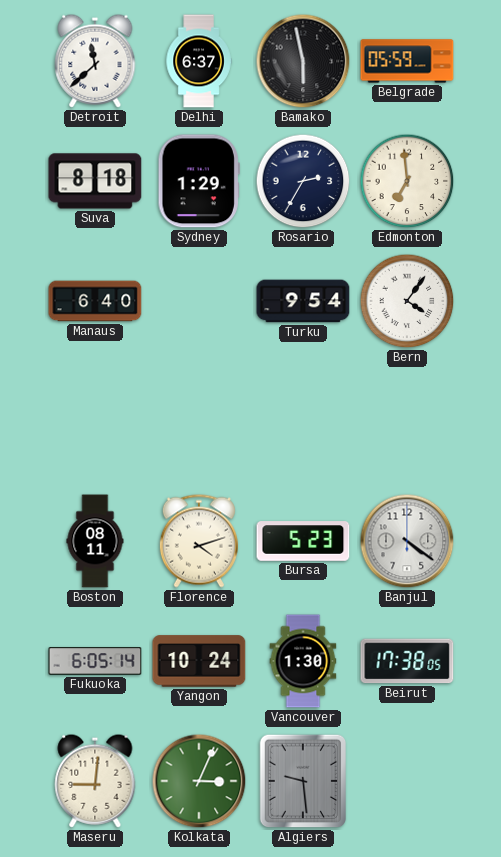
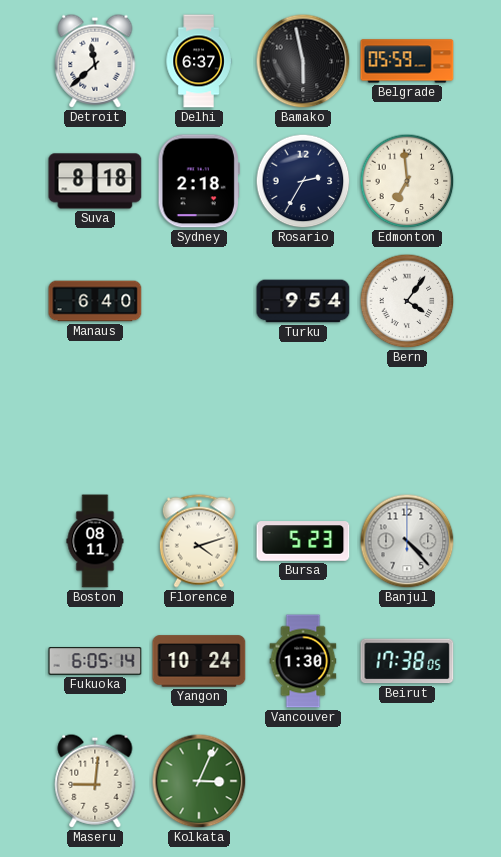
Sydney: 1:29 -> 2:18 (199, 181)
Banjul: 4:21 -> 4:23 (407, 541)
Algiers: 9:29 -> none (303, 781)
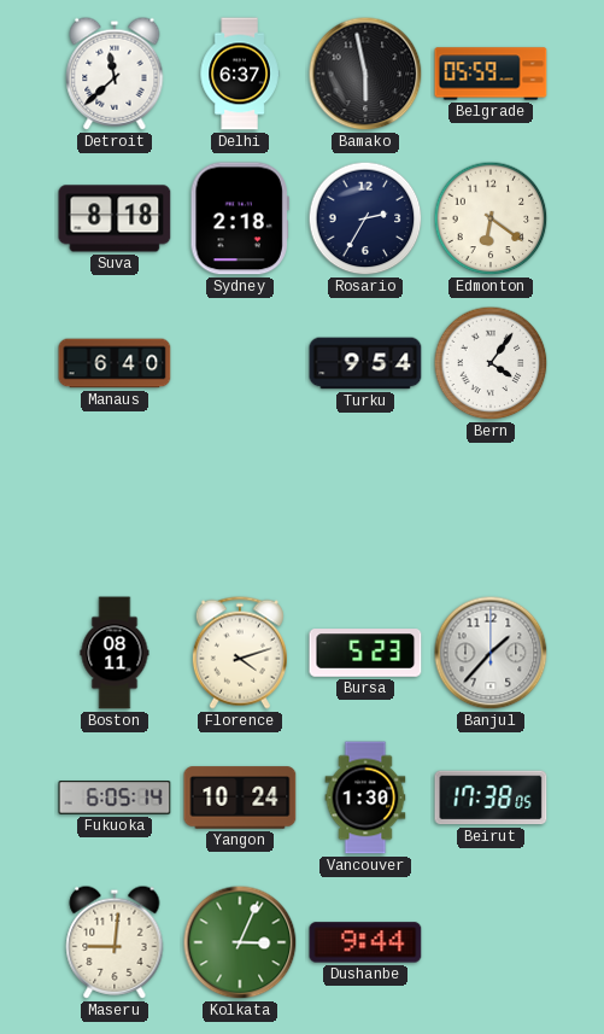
Edmonton: 6:59 -> 6:21 (491, 218)
Banjul: 4:23 -> 1:37 (491, 653)
Dushanbe: none -> 9:44 (365, 942)
